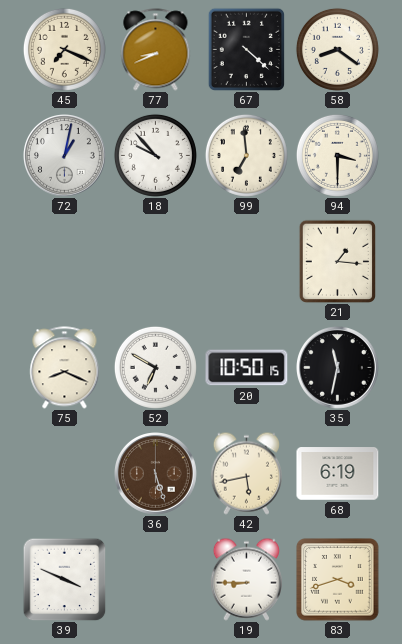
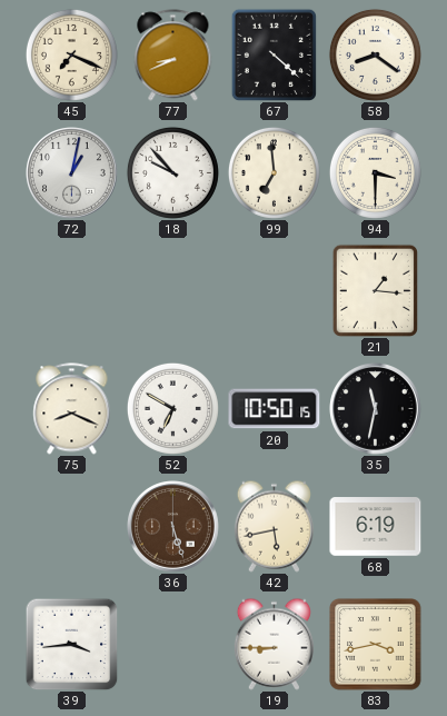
39: 3:49 -> 3:44 (71, 644)
83: 3:42 -> 3:43 (376, 645)
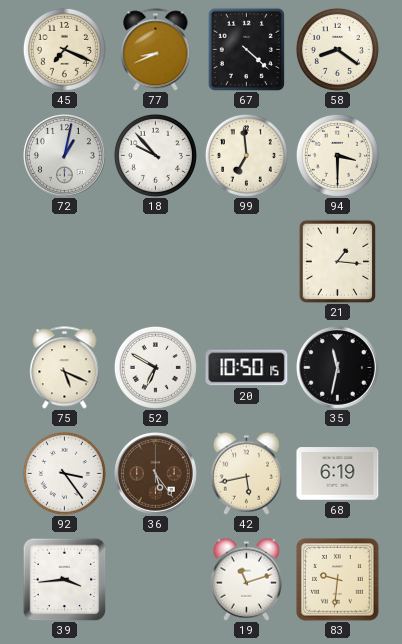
75: 8:19 -> 5:19 (65, 368)
92: none -> 3:24 (64, 473)
36: 5:27 -> 5:24 (156, 474)
19: 8:45 -> 11:12 (246, 579)
83: 3:43 -> 9:31 (338, 580)
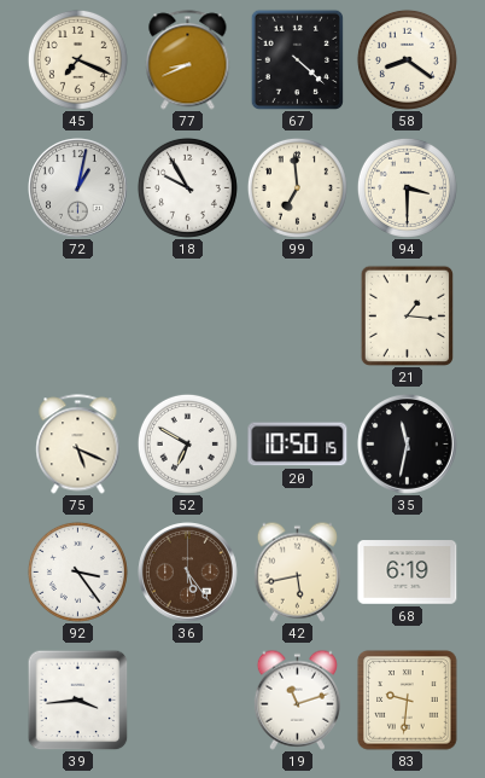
18: 9:53 -> 9:55 (187, 187)
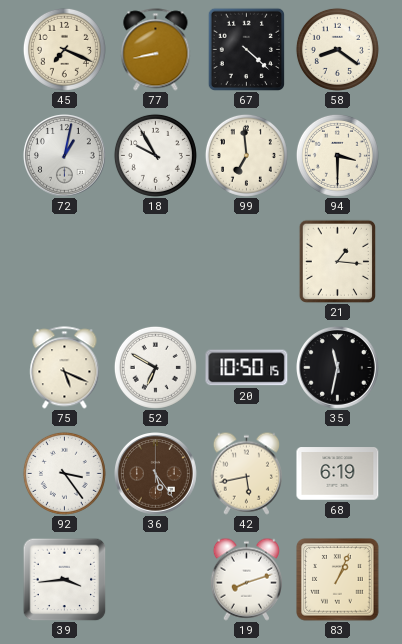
77: 8:41 -> 8:43 (156, 50)
19: 11:12 -> 8:12 (246, 579)
83: 9:31 -> 1:04 (338, 580)
